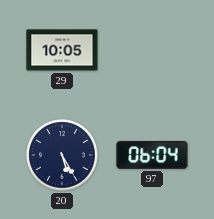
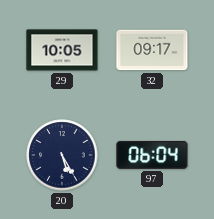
32: none -> 09:17 (152, 50)
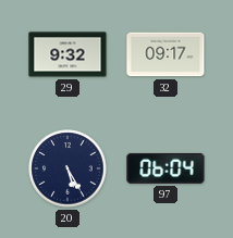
29: 10:05 -> 9:32 (68, 54)
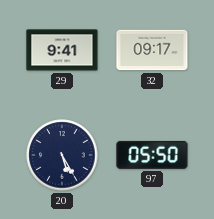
29: 9:32 -> 9:41 (62, 50)
97: 06:04 -> 05:50 (152, 155)
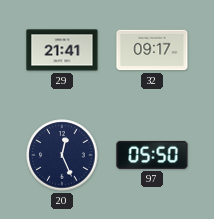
29: 9:41 -> 21:41 (62, 50)
20: 5:25 -> 12:26 (62, 155)
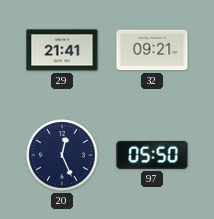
32: 09:17 -> 09:21 (152, 50)
